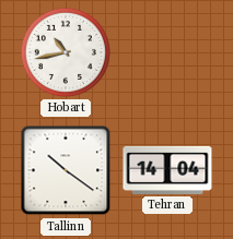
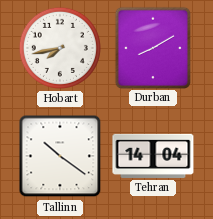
Hobart: 10:43 -> 7:43 (60, 48)
Durban: none -> 8:10 (152, 47)
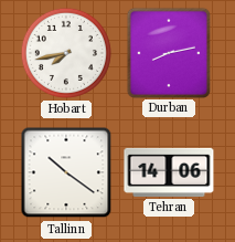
Durban: 8:10 -> 8:13 (168, 52)
Tehran: 14:04 -> 14:06 (169, 172)
